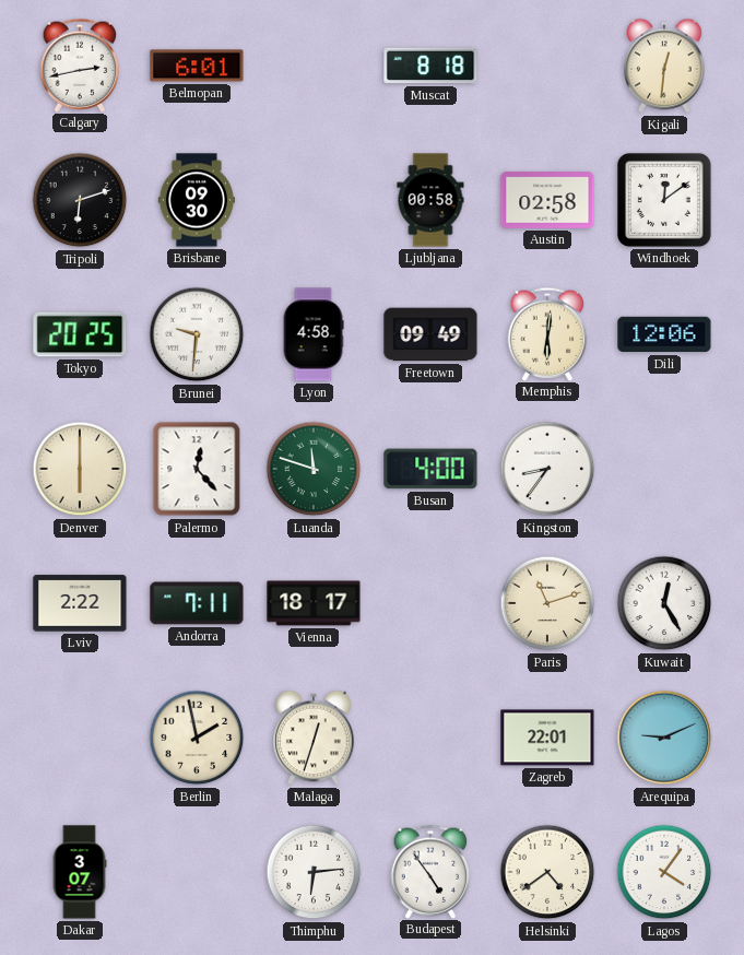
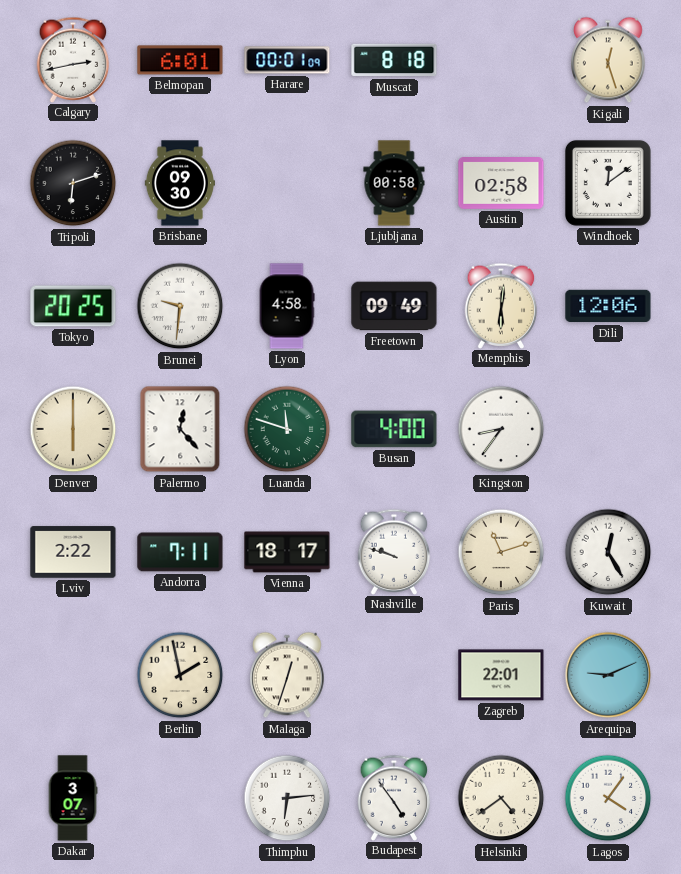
Harare: none -> 00:01 (287, 60)
Kigali: 12:31 -> 12:27 (608, 60)
Nashville: none -> 9:48 (394, 551)
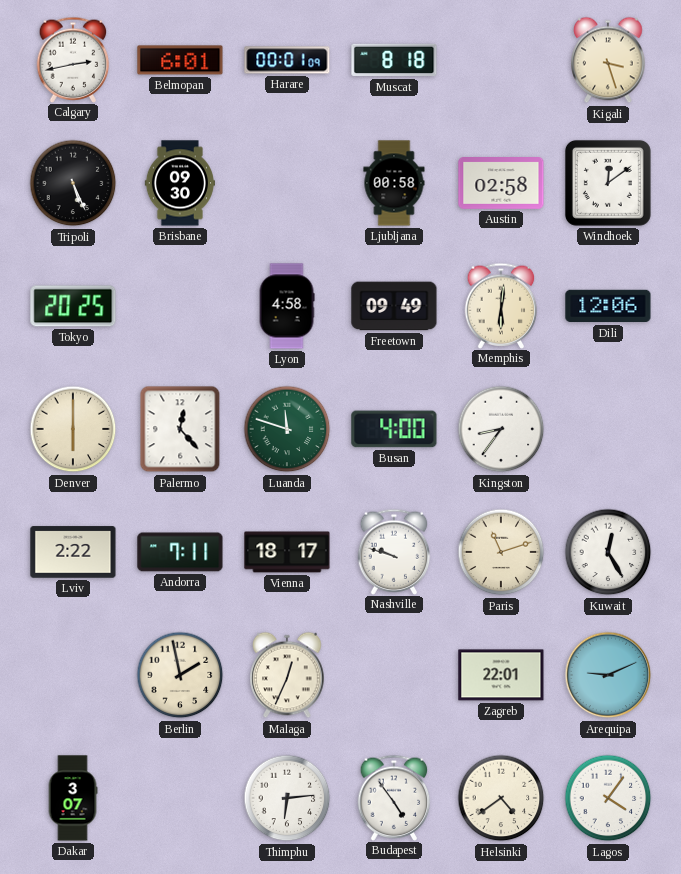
Kigali: 12:27 -> 3:27 (608, 60)
Tripoli: 6:12 -> 5:26 (73, 183)
Brunei: 9:31 -> none (180, 306)
Malaga: 12:33 -> 12:34 (287, 675)
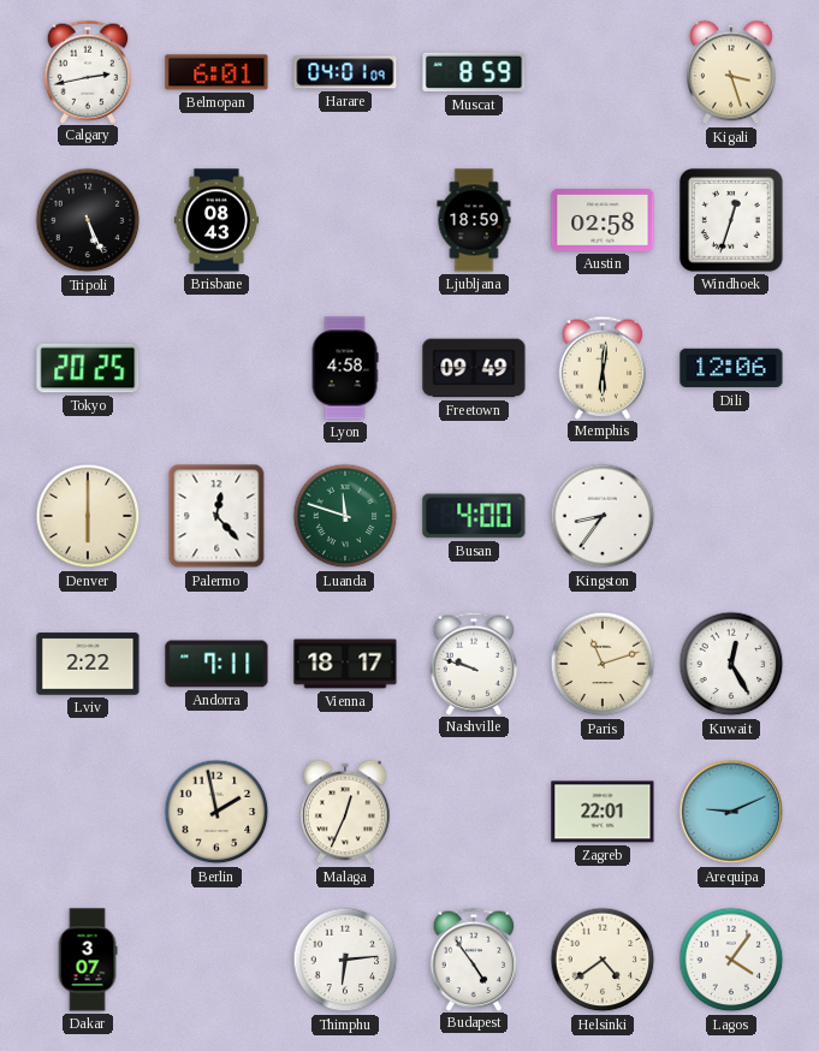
Harare: 00:01 -> 04:01 (345, 72)
Muscat: 8:18 -> 8:59 (474, 72)
Brisbane: 09:30 -> 08:43 (216, 220)
Ljubljana: 00:58 -> 18:59 (474, 220)
Windhoek: 12:09 -> 12:33 (731, 220)
